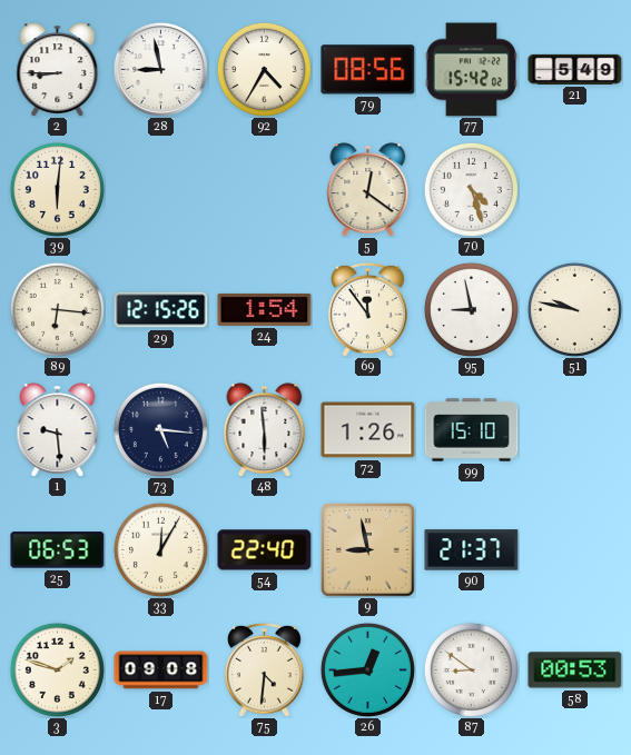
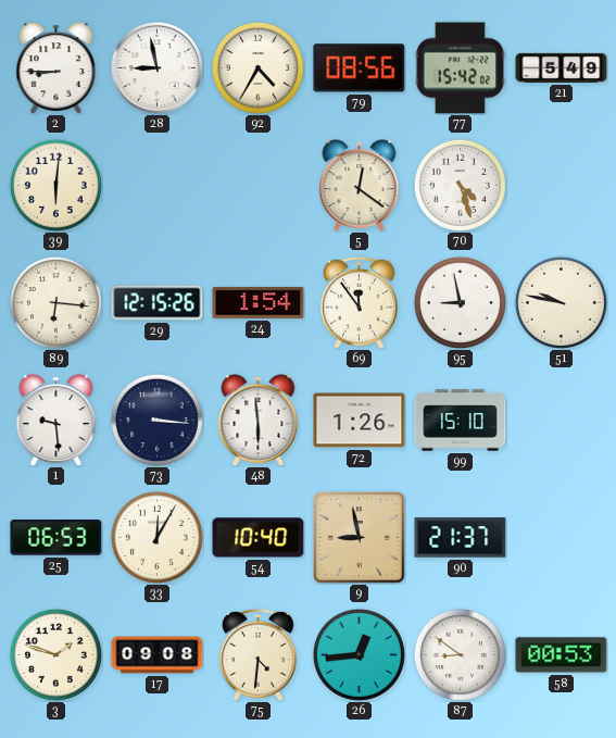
73: 5:16 -> 3:16 (156, 420)
54: 22:40 -> 10:40 (259, 538)
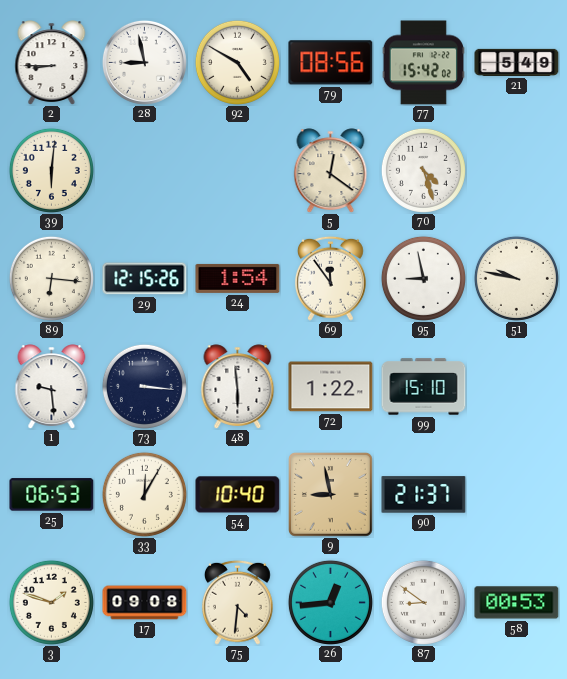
92: 4:35 -> 4:50 (237, 62)
72: 1:26 -> 1:22 (331, 387)
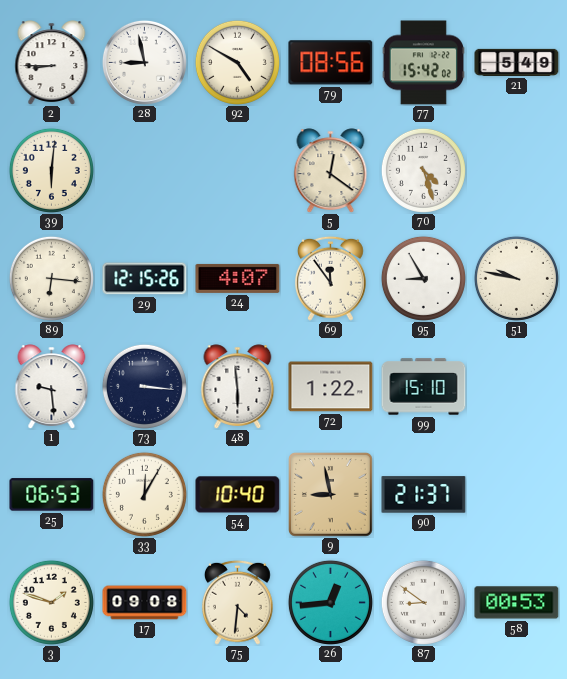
24: 1:54 -> 4:07 (238, 278)
95: 8:58 -> 8:55 (423, 278)
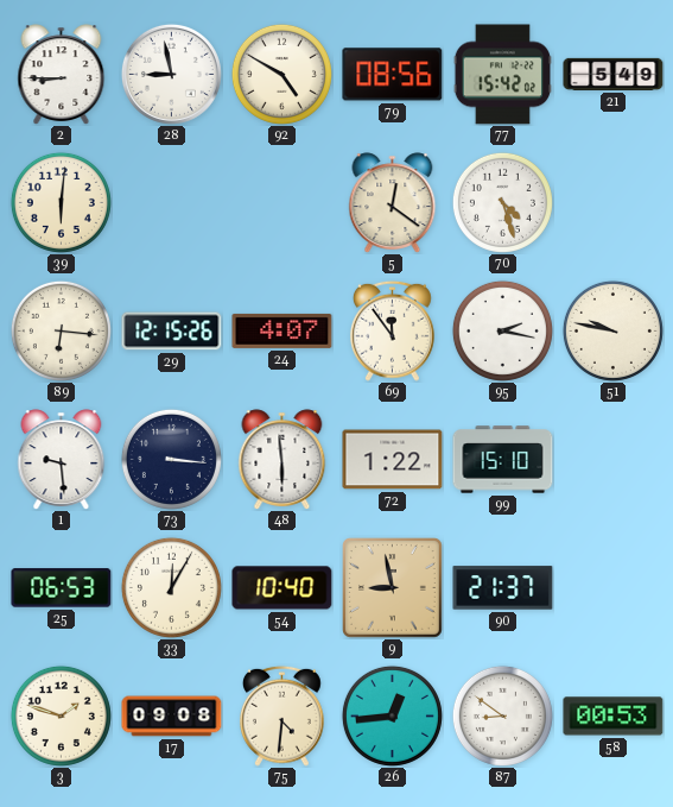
95: 8:55 -> 2:17 (502, 330)
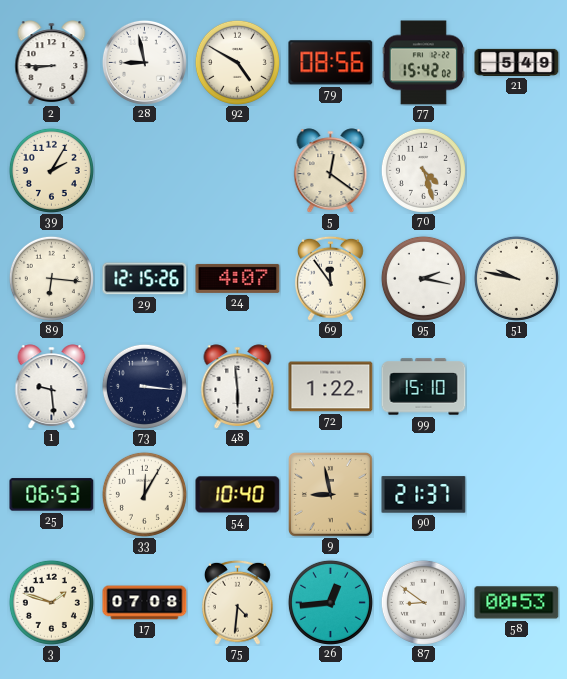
39: 6:01 -> 2:05 (51, 170)
17: 09:08 -> 07:08 (145, 603)
